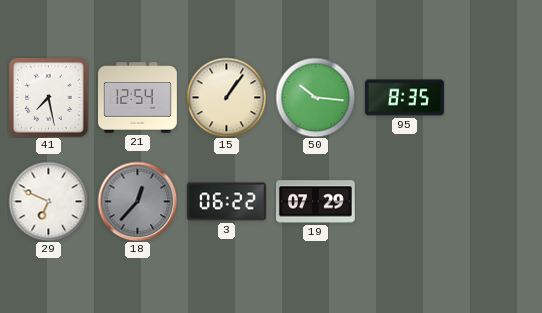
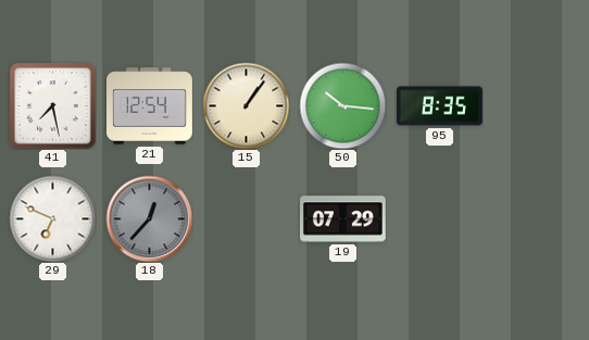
3: 06:22 -> none (226, 202)
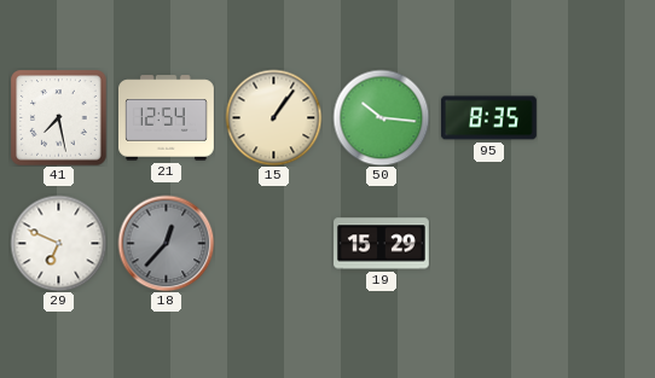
19: 07:29 -> 15:29 (382, 244)
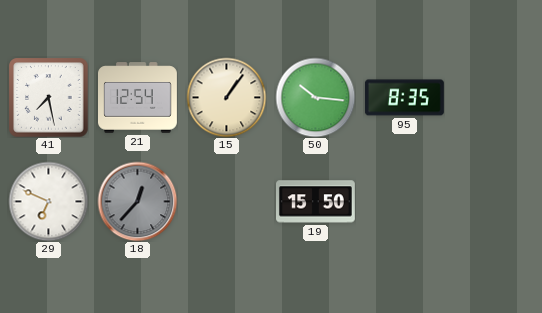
19: 15:29 -> 15:50 (316, 202)
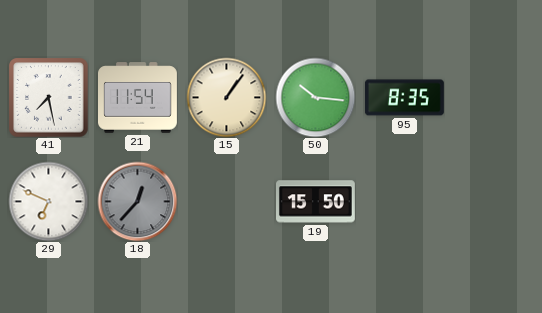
21: 12:54 -> 11:54 (138, 98)
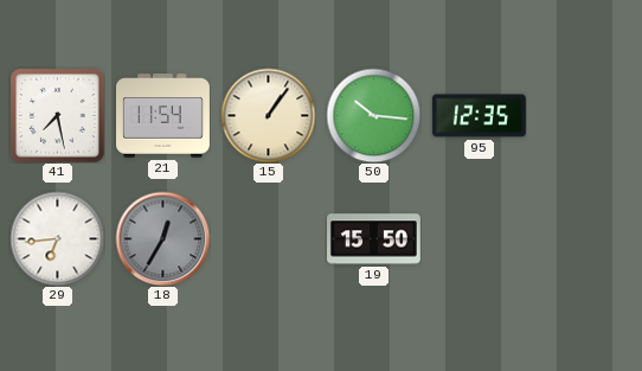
95: 8:35 -> 12:35 (479, 116)
29: 6:49 -> 6:44 (57, 238)
18: 12:37 -> 12:35 (162, 238)
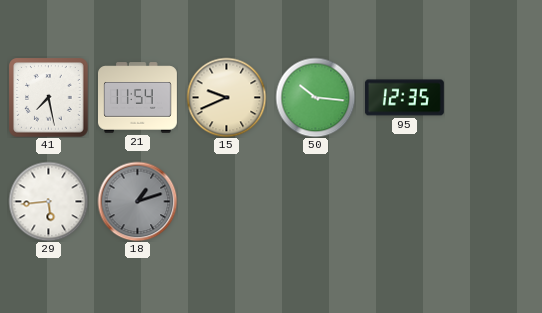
15: 1:06 -> 9:41 (226, 97)
29: 6:44 -> 5:44 (48, 201)
18: 12:35 -> 1:12 (137, 201)
19: 15:50 -> none (374, 239)
